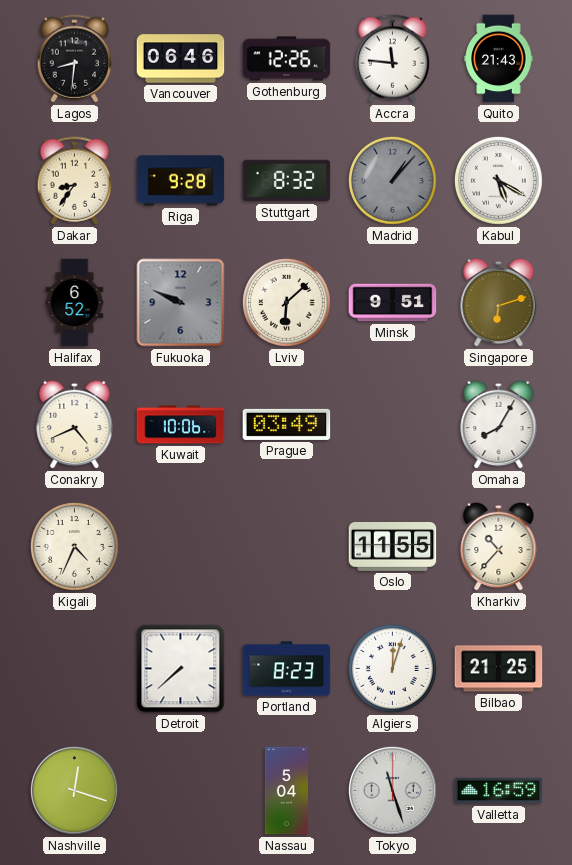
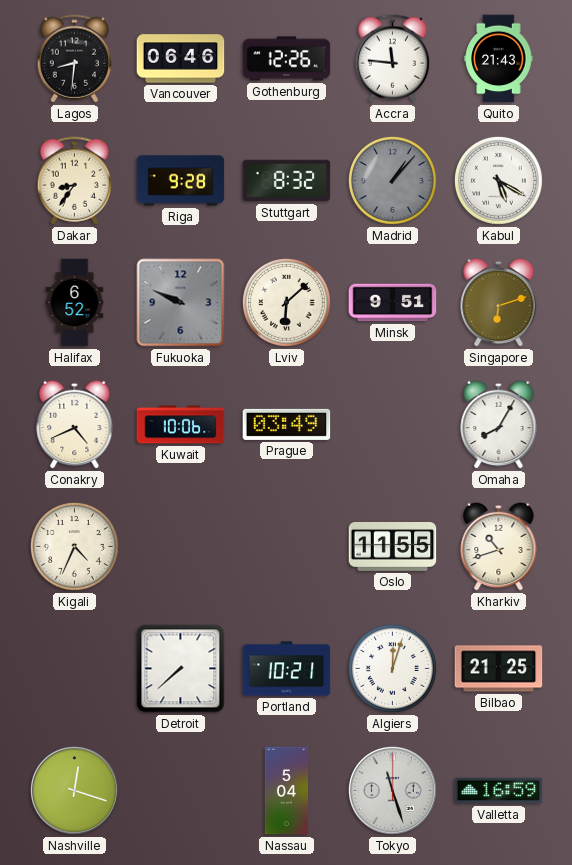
Kharkiv: 10:37 -> 10:42 (499, 546)
Portland: 8:23 -> 10:21 (287, 669)
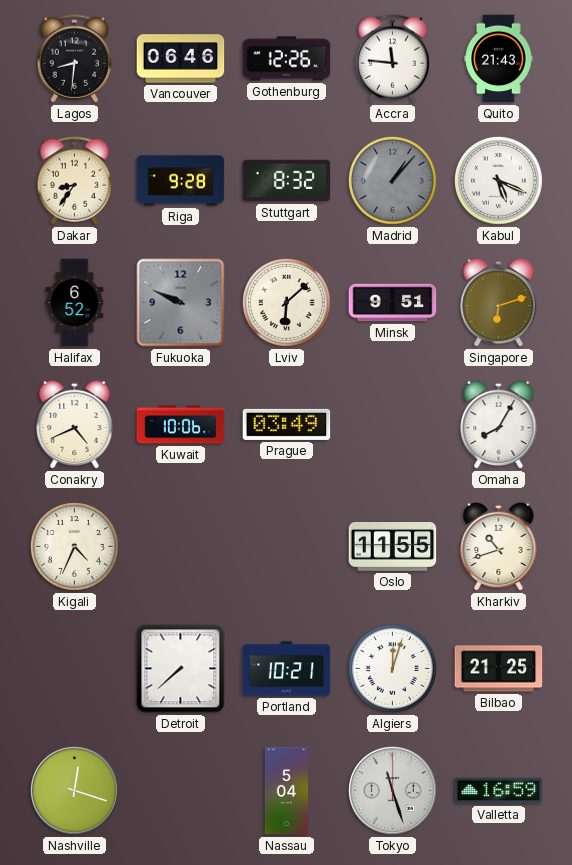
Kabul: 5:20 -> 5:19 (498, 180)
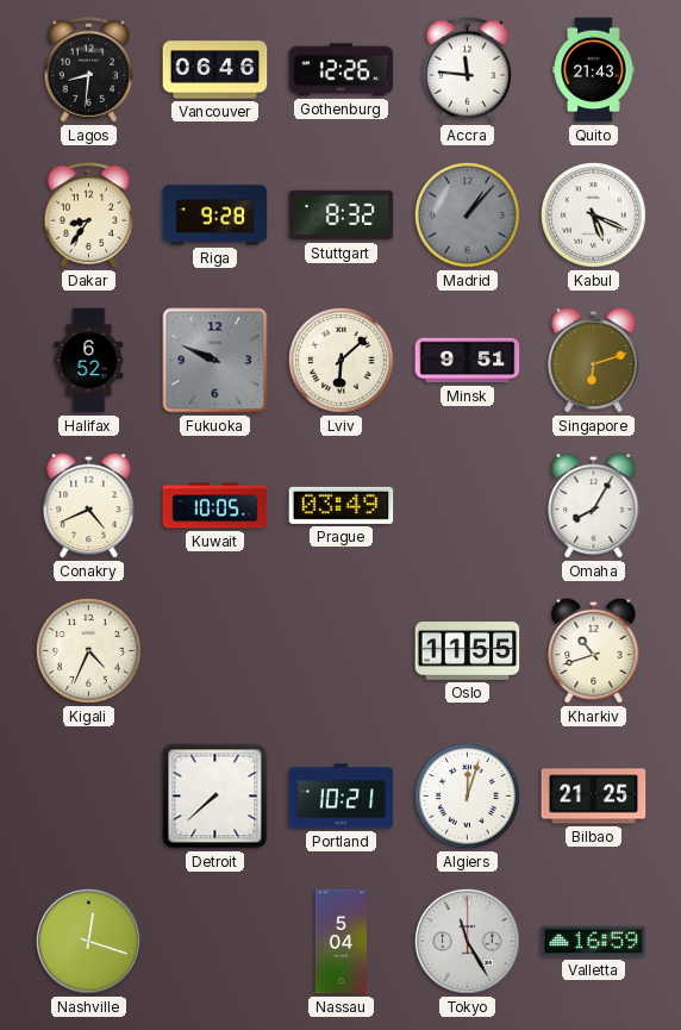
Kuwait: 10:06 -> 10:05 (215, 506)
Tokyo: 11:27 -> 11:25 (467, 941)
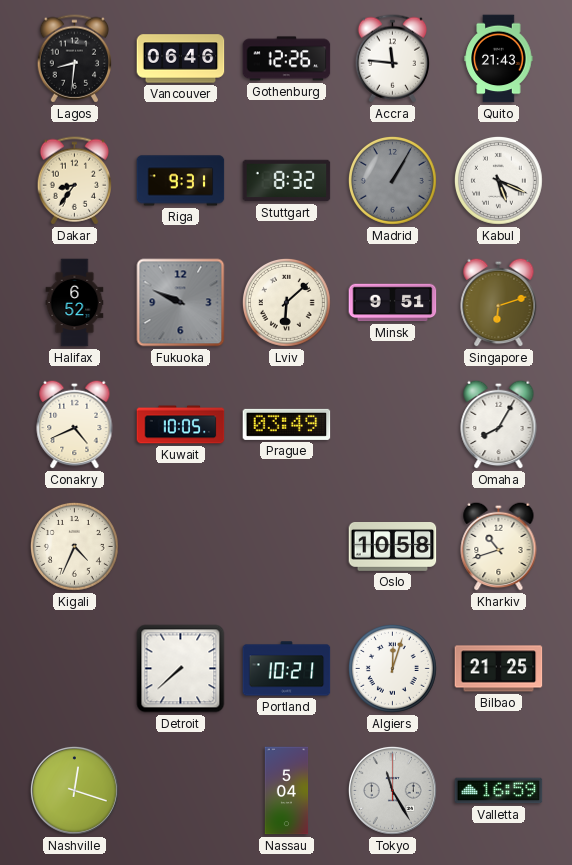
Riga: 9:28 -> 9:31 (181, 181)
Madrid: 1:07 -> 1:05 (392, 180)
Oslo: 11:55 -> 10:58 (393, 547)
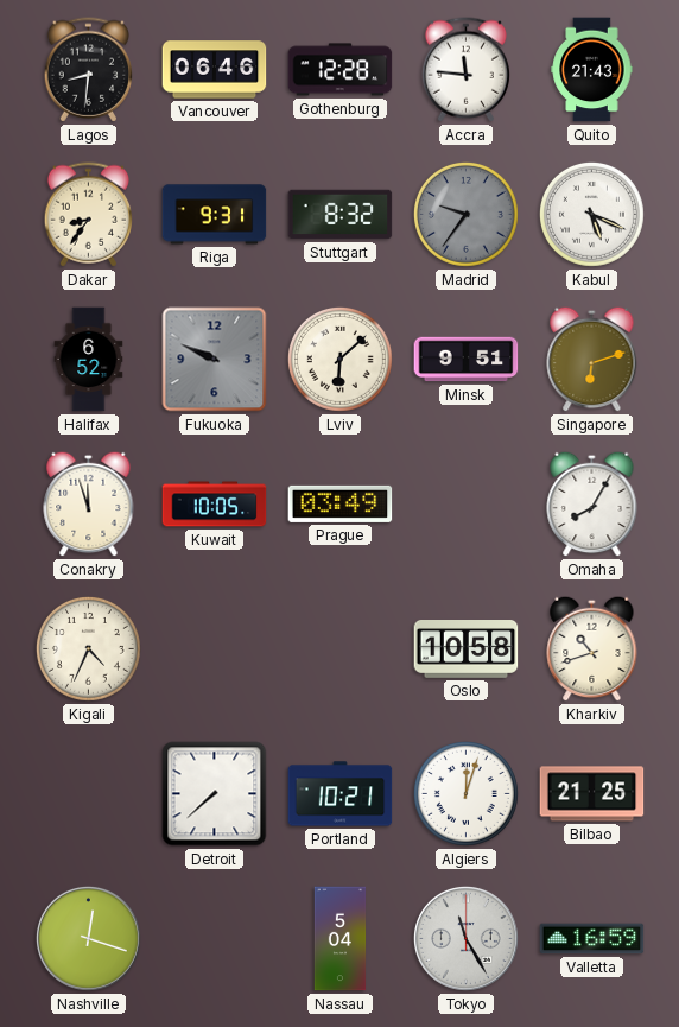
Gothenburg: 12:26 -> 12:28 (341, 70)
Madrid: 1:05 -> 9:36 (465, 214)
Conakry: 4:41 -> 11:57 (89, 503)
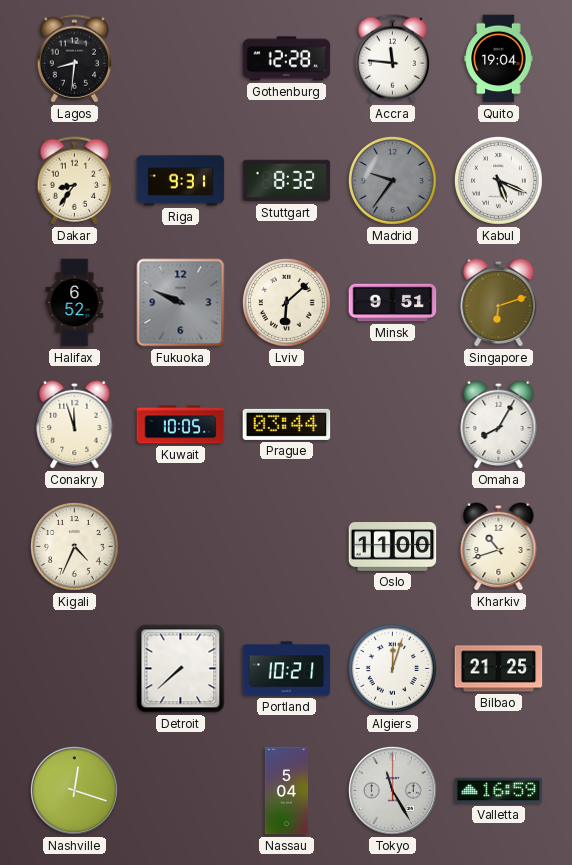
Vancouver: 06:46 -> none (215, 70)
Quito: 21:43 -> 19:04 (499, 59)
Prague: 03:49 -> 03:44 (287, 424)
Oslo: 10:58 -> 11:00 (393, 547)
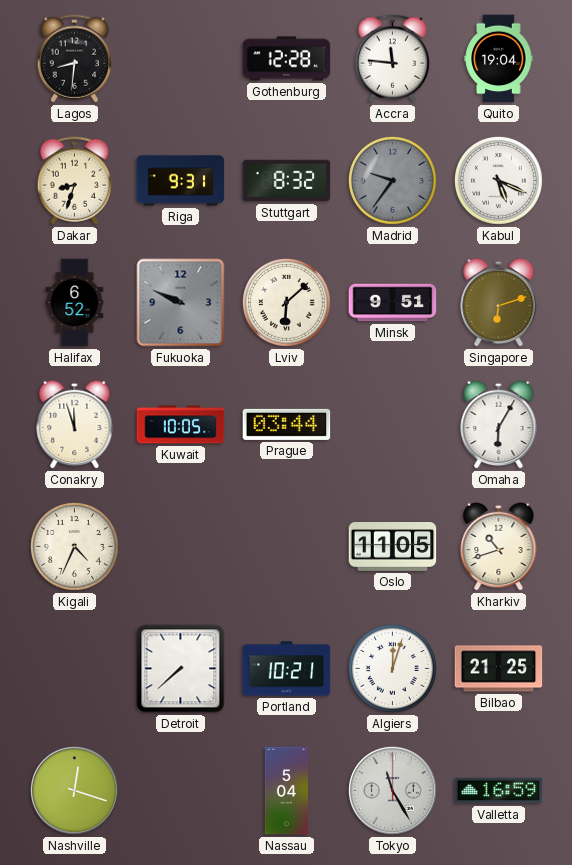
Dakar: 8:36 -> 8:33 (74, 181)
Omaha: 8:05 -> 6:05 (499, 424)
Oslo: 11:00 -> 11:05 (393, 547)
